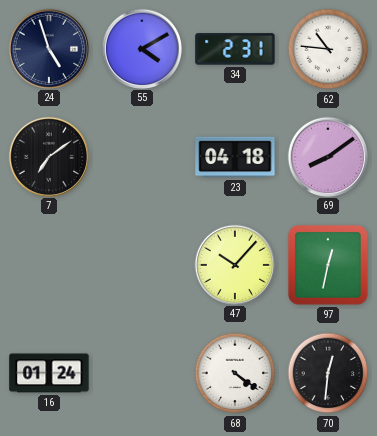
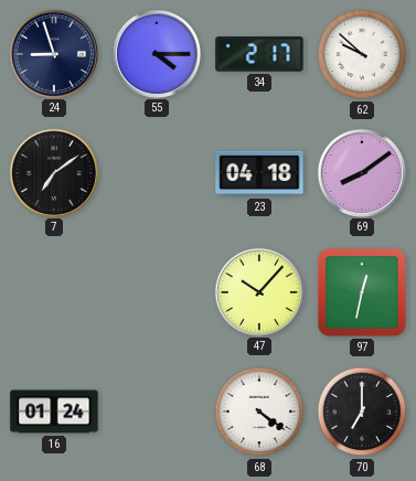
24: 4:57 -> 8:57 (53, 53)
55: 4:10 -> 4:15 (156, 53)
34: 2:31 -> 2:17 (259, 54)
62: 10:46 -> 9:52 (362, 54)
70: 12:31 -> 7:00 (362, 411)
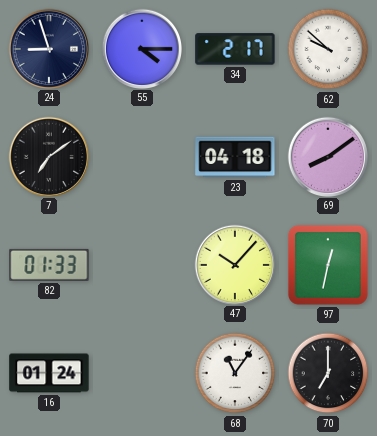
82: none -> 01:33 (49, 265)
68: 4:21 -> 11:06 (235, 373)
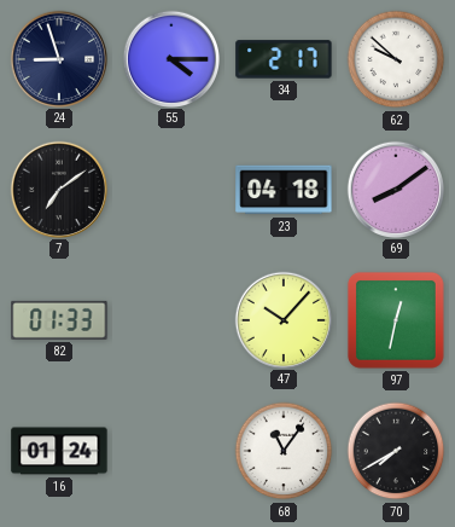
70: 7:00 -> 7:40 (396, 451)
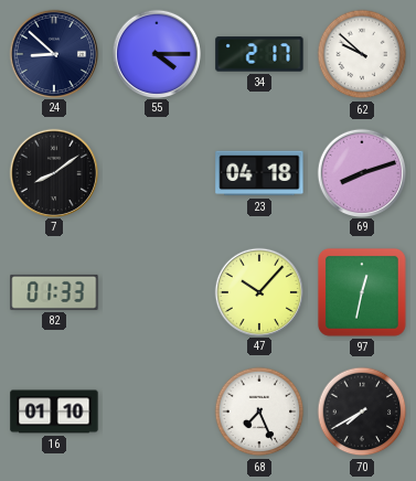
24: 8:57 -> 8:52 (53, 53)
7: 7:09 -> 8:09 (53, 172)
69: 8:09 -> 8:12 (361, 172)
16: 01:24 -> 01:10 (54, 411)
68: 11:06 -> 7:26 (259, 411)
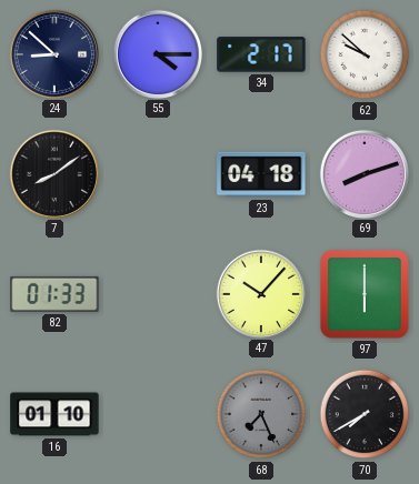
97: 12:32 -> 6:00 (365, 294)
68 dial: white -> grey (261, 414)
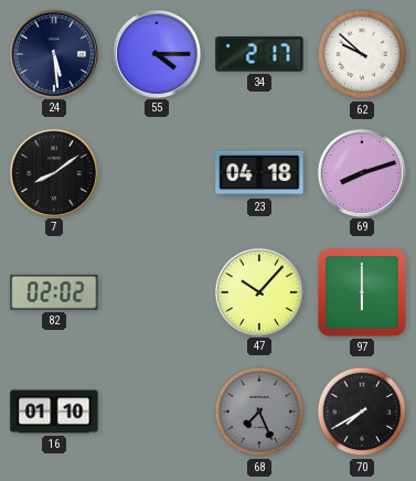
24: 8:52 -> 5:29 (53, 53)
82: 01:33 -> 02:02 (54, 292)
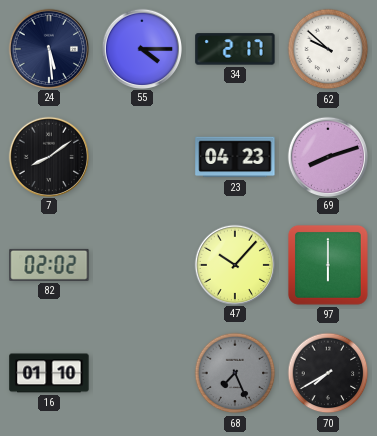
23: 04:18 -> 04:23 (235, 157)
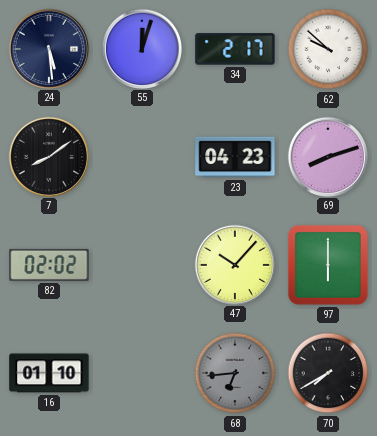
55: 4:15 -> 12:03 (141, 48)
68: 7:26 -> 6:44 (235, 373)
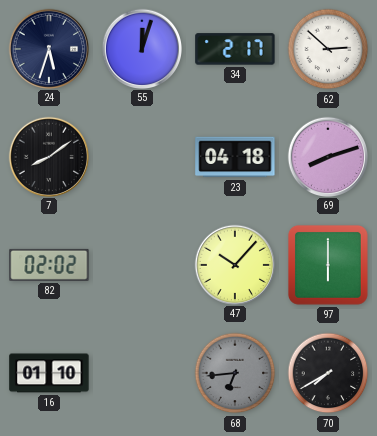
24: 5:29 -> 5:33 (48, 48)
62: 9:52 -> 2:52 (328, 49)
23: 04:23 -> 04:18 (235, 157)
